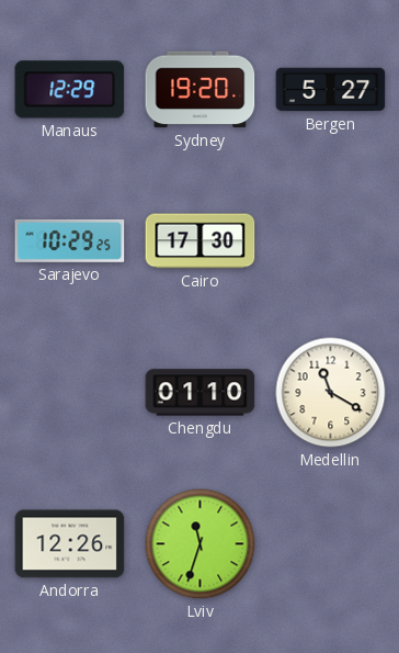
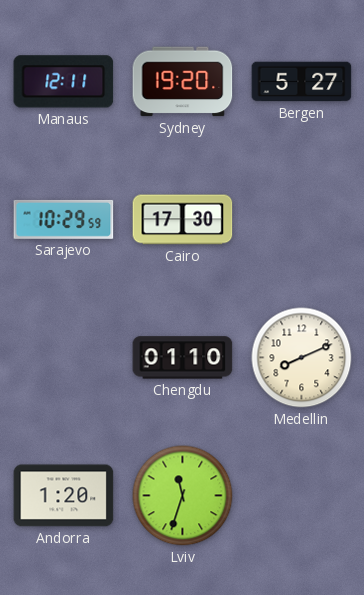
Manaus: 12:29 -> 12:11 (64, 82)
Sarajevo: 10:29:25 -> 10:29:59 (64, 219)
Medellin: 11:20 -> 8:11 (302, 358)
Andorra: 12:26 -> 1:20 (64, 496)
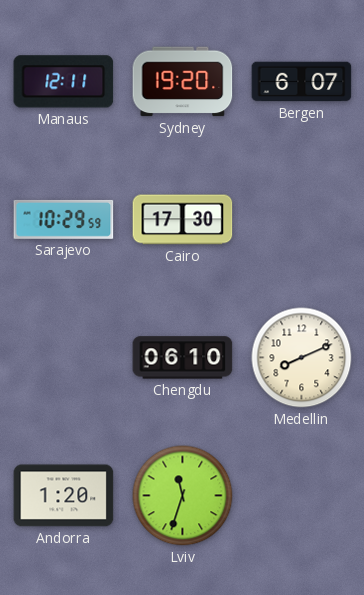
Bergen: 5:27 -> 6:07 (302, 82)
Chengdu: 01:10 -> 06:10 (183, 358)
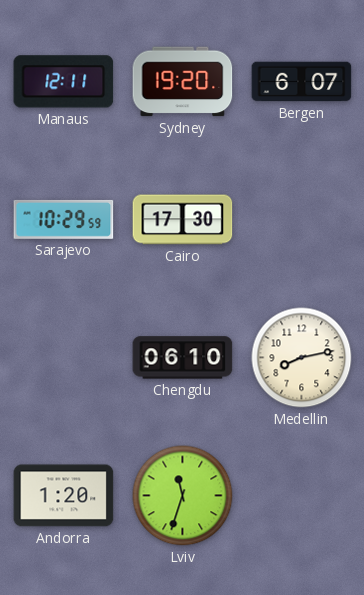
Medellin: 8:11 -> 8:13 (302, 358)
